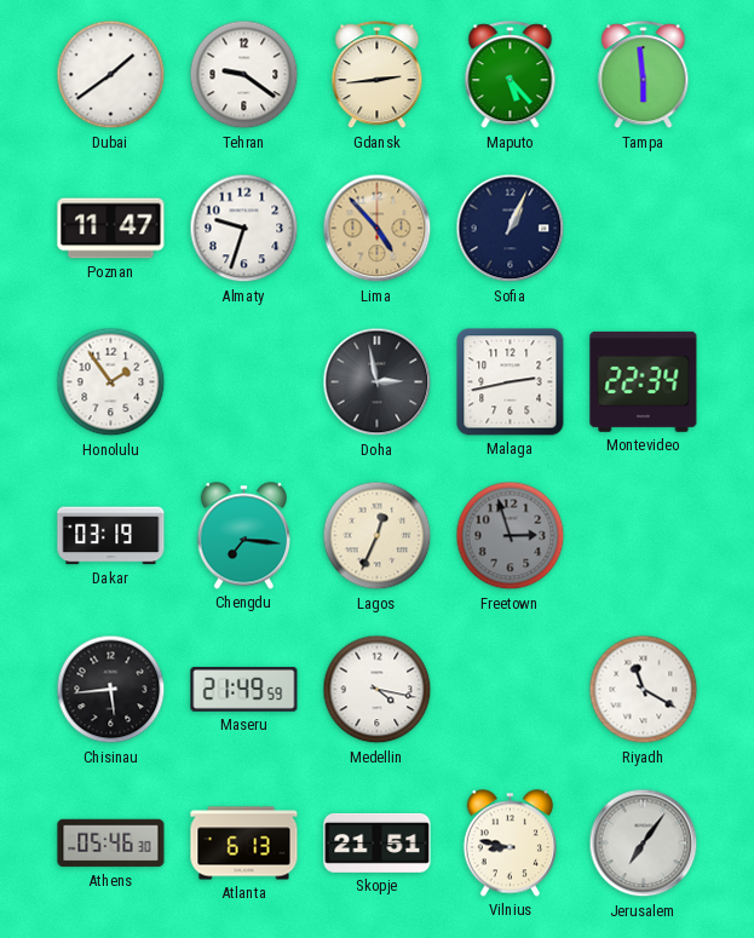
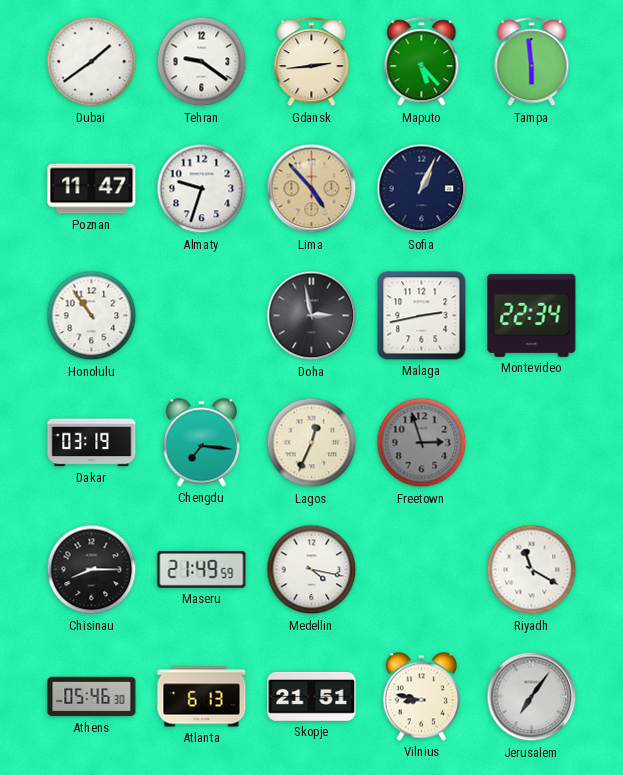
Honolulu: 1:54 -> 10:54 (92, 316)
Chisinau: 5:44 -> 8:15 (92, 570)
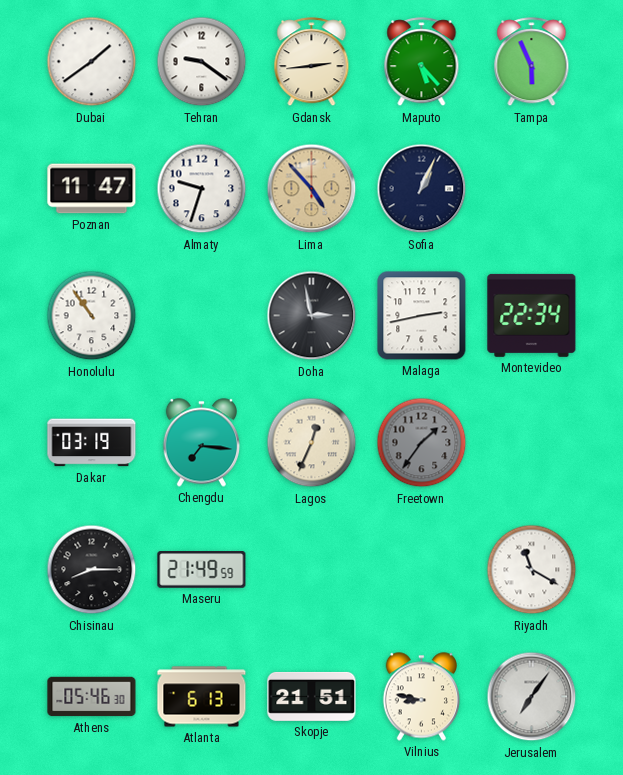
Tampa: 5:59 -> 5:56 (532, 62)
Freetown: 2:57 -> 1:36 (422, 443)
Medellin: 4:17 -> none (312, 570)
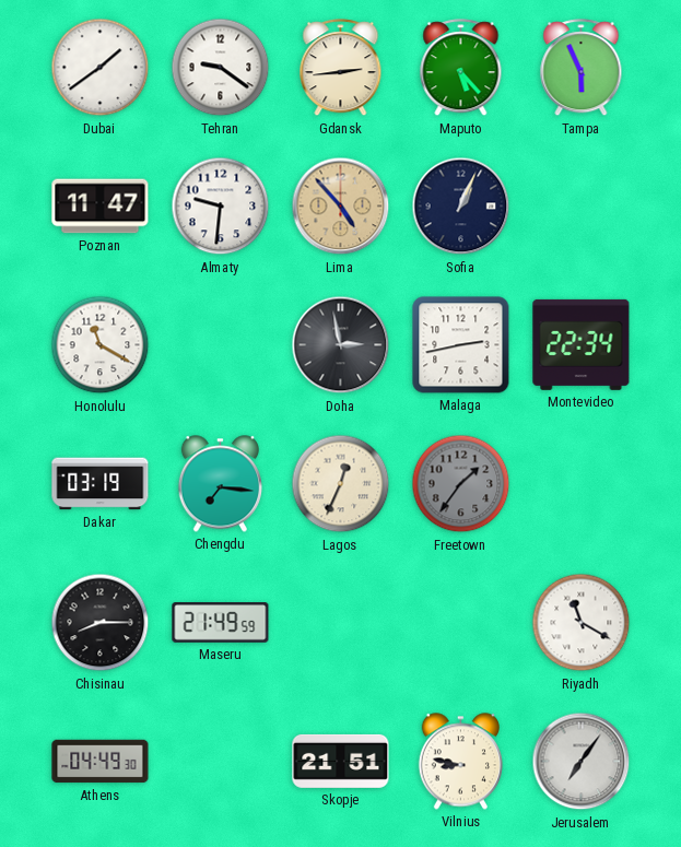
Almaty: 9:33 -> 9:31 (221, 207)
Honolulu: 10:54 -> 11:20 (101, 345)
Athens: 05:46 -> 04:49 (101, 762)
Atlanta: 6:13 -> none (202, 697)
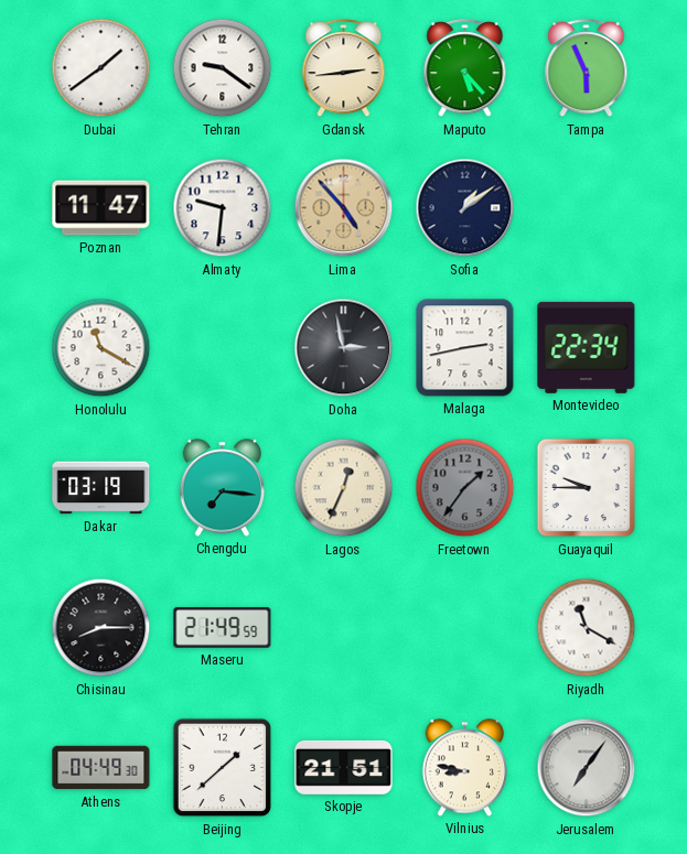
Sofia: 1:04 -> 1:09 (465, 208)
Guayaquil: none -> 9:45 (587, 488)
Beijing: none -> 1:38 (223, 768)
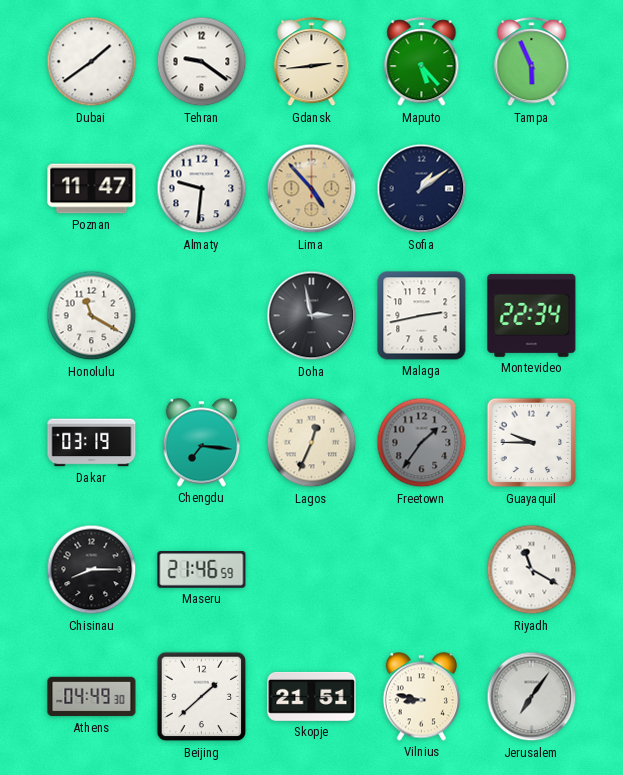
Maseru: 21:49 -> 21:46 (202, 570)
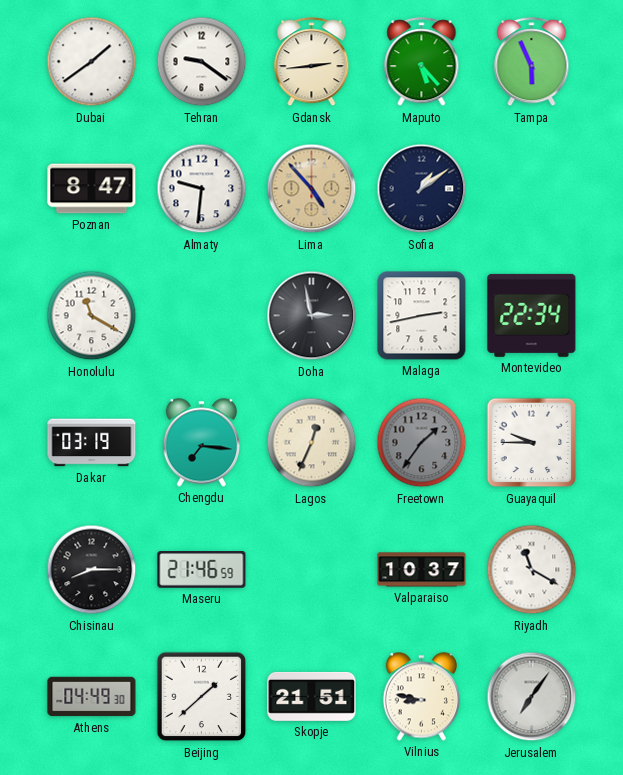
Poznan: 11:47 -> 8:47 (92, 189)
Valparaiso: none -> 10:37 (422, 570)
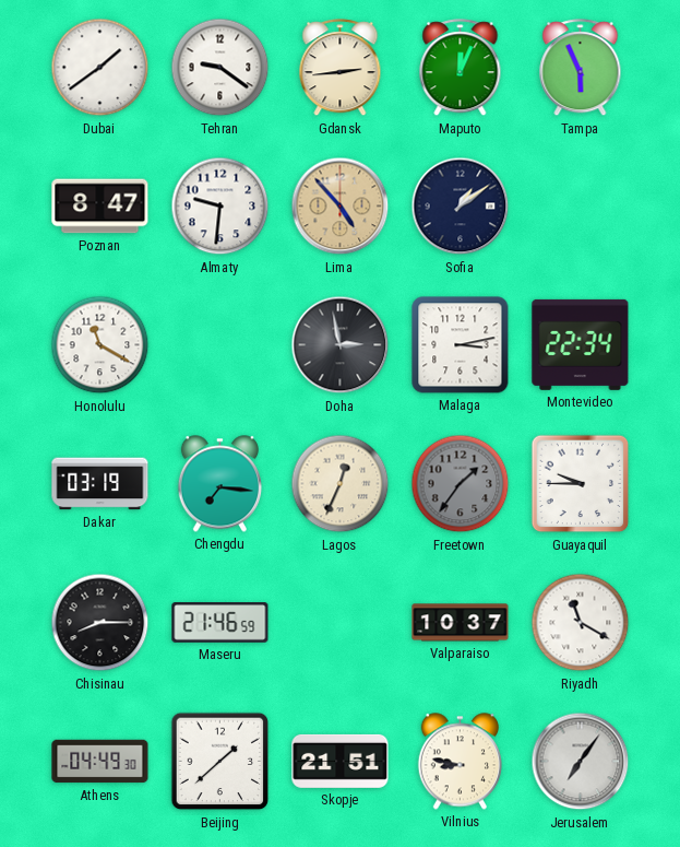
Maputo: 5:23 -> 12:04 (461, 68)
Malaga: 2:43 -> 3:13 (461, 345)
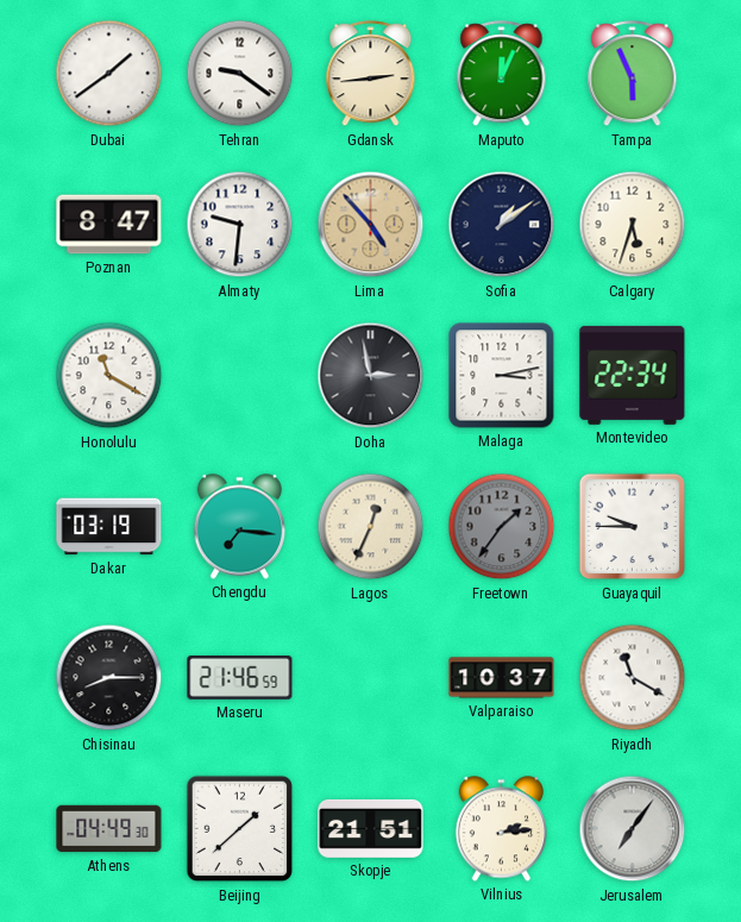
Calgary: none -> 5:33 (633, 225)
Vilnius: 8:47 -> 2:14 (501, 829)
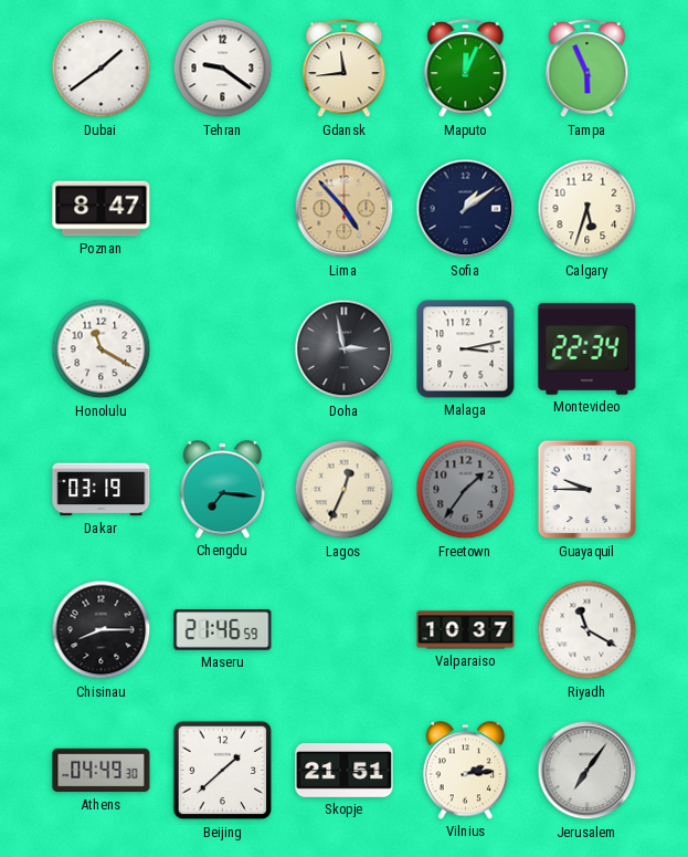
Gdansk: 2:44 -> 11:44 (345, 69)
Almaty: 9:31 -> none (240, 225)
